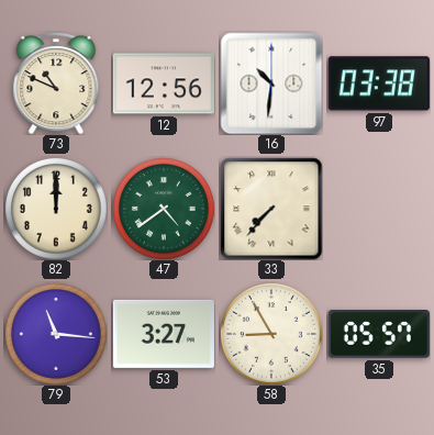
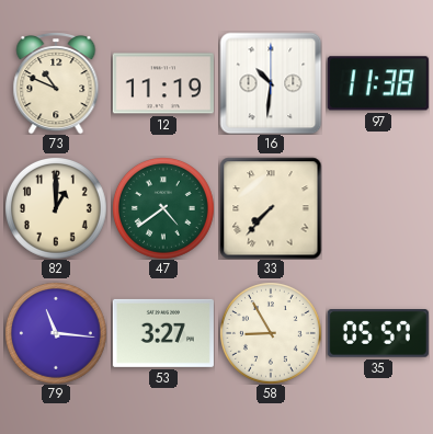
12: 12:56 -> 11:19 (163, 83)
97: 03:38 -> 11:38 (378, 83)
82: 12:00 -> 1:00 (56, 208)
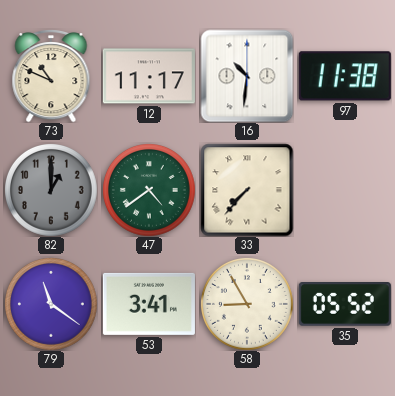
12: 11:19 -> 11:17 (149, 76)
82 dial: cream -> grey (51, 190)
79: 11:16 -> 11:21 (51, 304)
53: 3:27 -> 3:41 (149, 304)
35: 05:57 -> 05:52 (345, 305)
